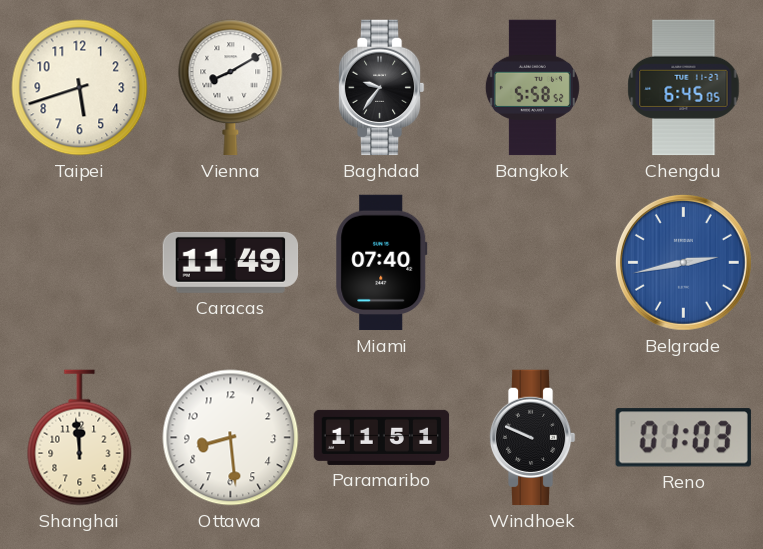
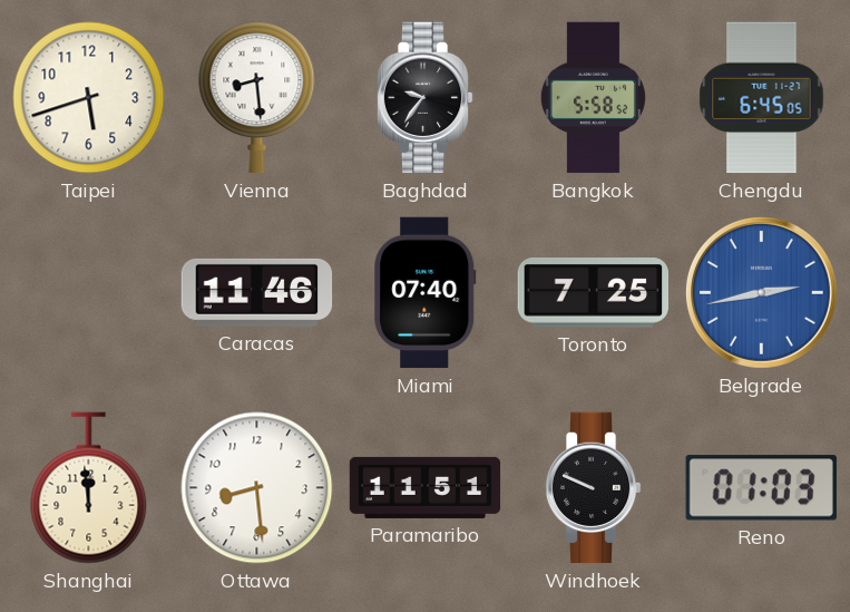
Vienna: 8:10 -> 8:29 (257, 98)
Caracas: 11:49 -> 11:46 (257, 292)
Toronto: none -> 7:25 (594, 293)
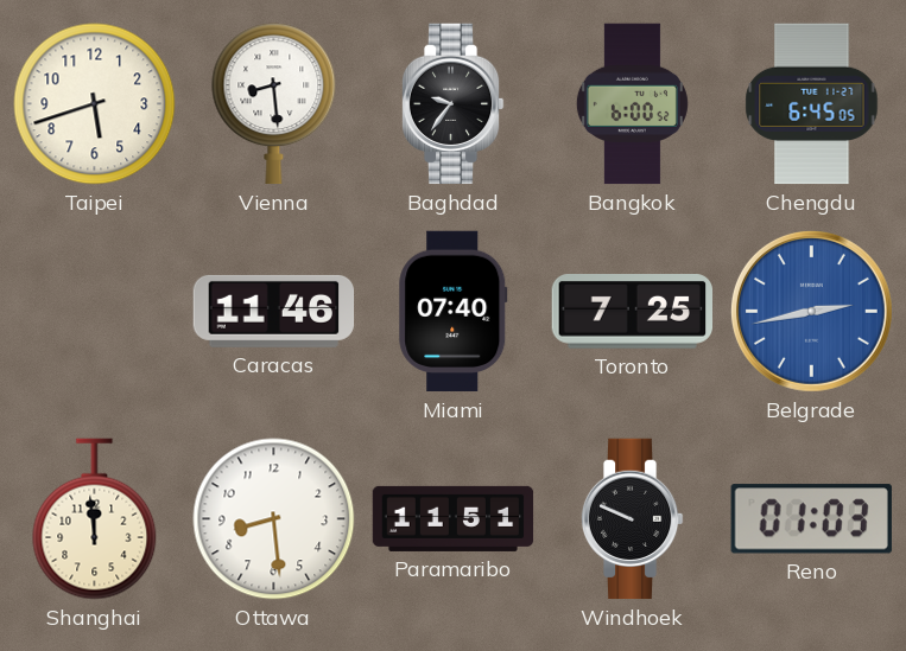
Bangkok: 5:58 -> 6:00 (632, 104)
